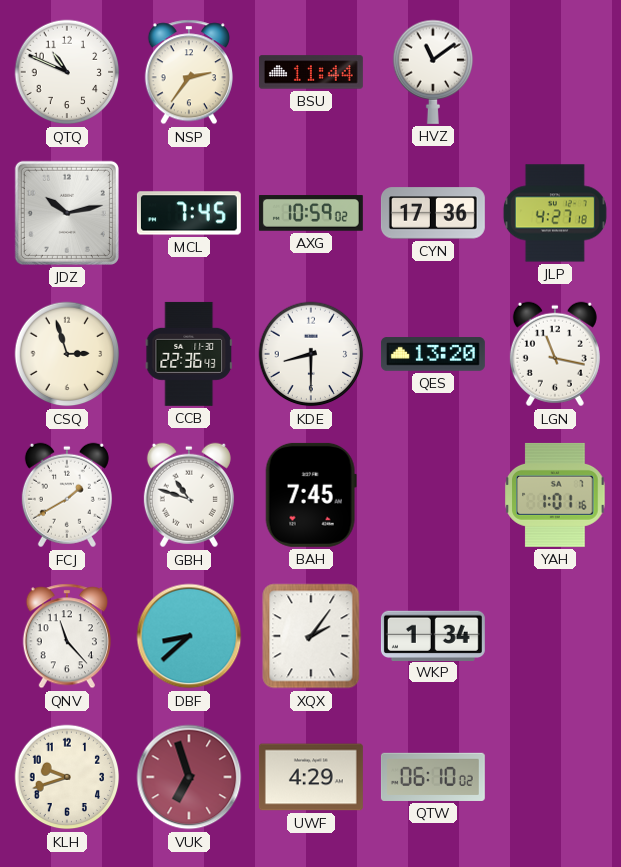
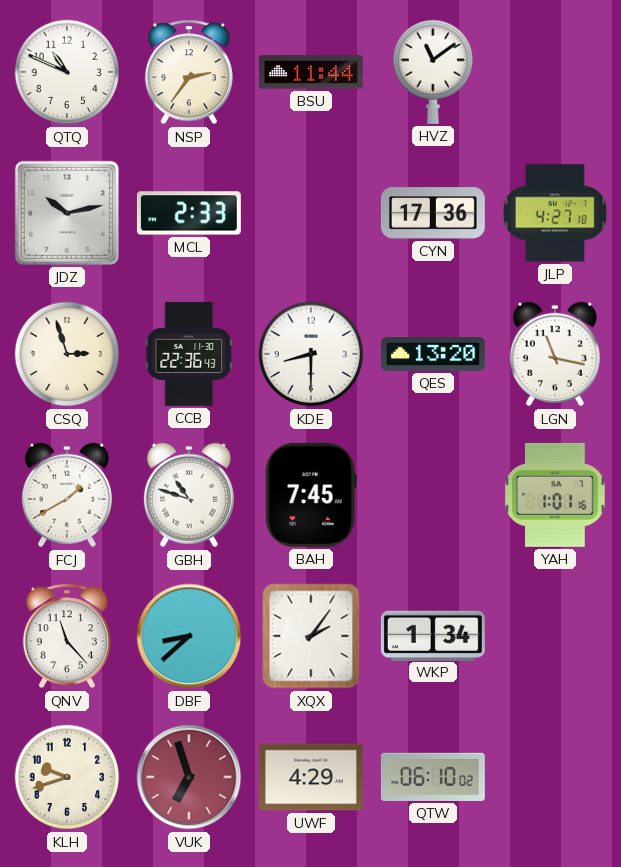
MCL: 7:45 -> 2:33 (189, 213)
AXG: 10:59 -> none (311, 213)
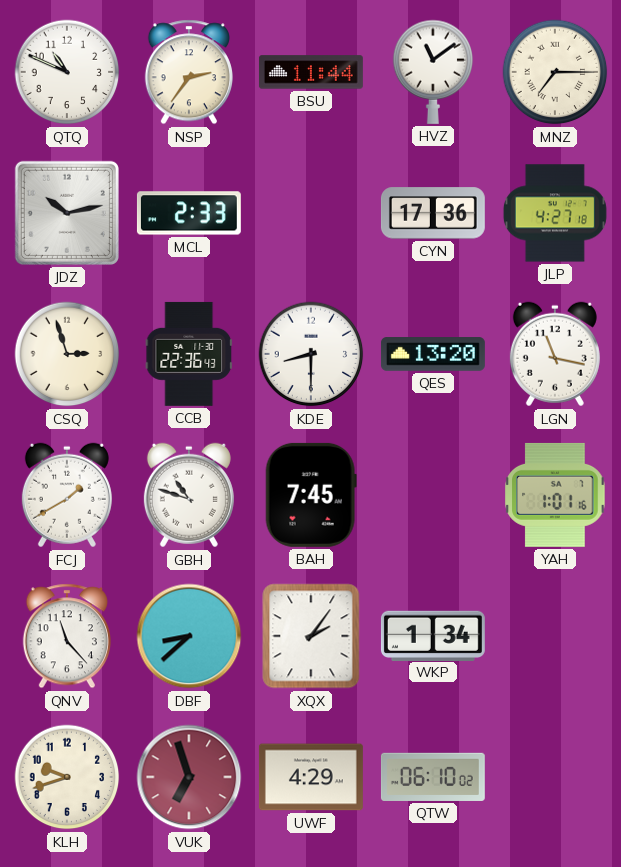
MNZ: none -> 7:15 (555, 72)
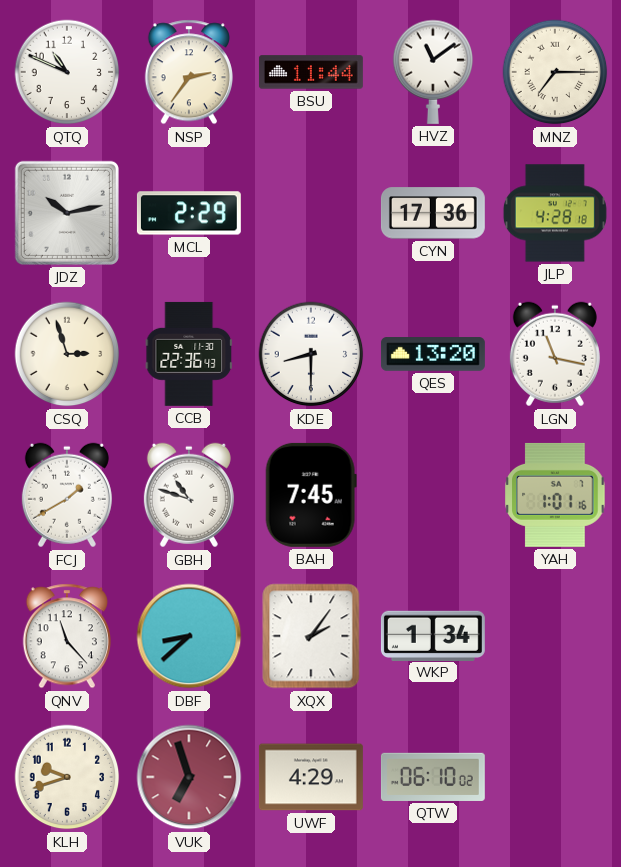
MCL: 2:33 -> 2:29 (189, 213)
JLP: 4:27 -> 4:28 (555, 213)
